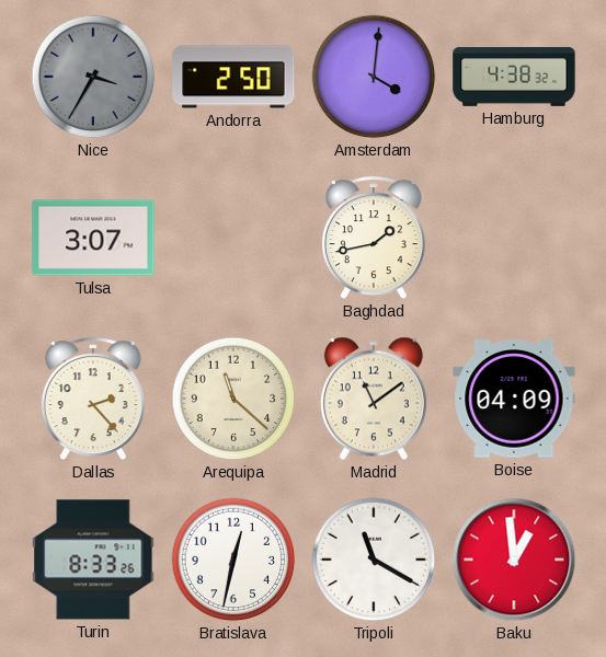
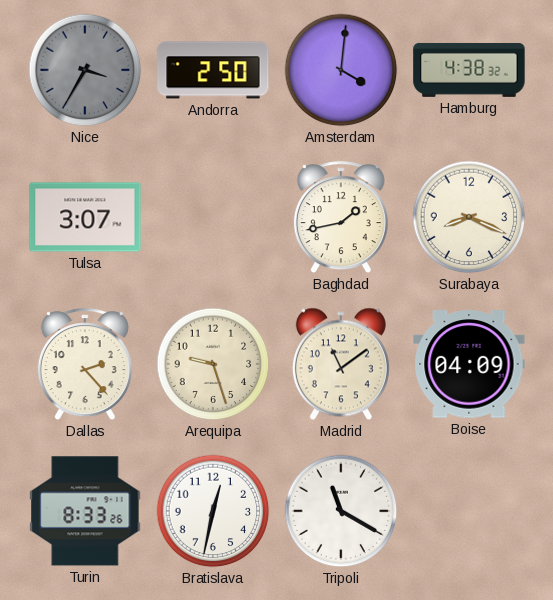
Surabaya: none -> 8:19 (469, 217)
Arequipa: 11:22 -> 9:27 (213, 364)
Baku: 12:59 -> none (514, 560)
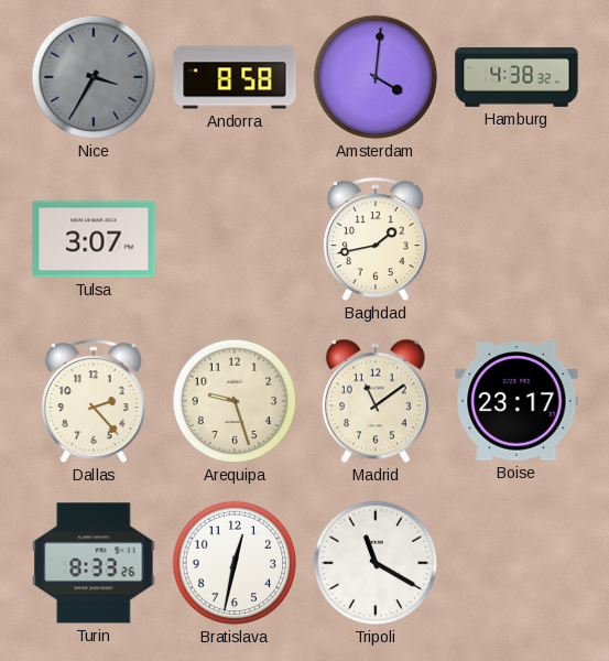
Andorra: 2:50 -> 8:58 (235, 77)
Surabaya: 8:19 -> none (469, 217)
Boise: 04:09 -> 23:17 (516, 401)
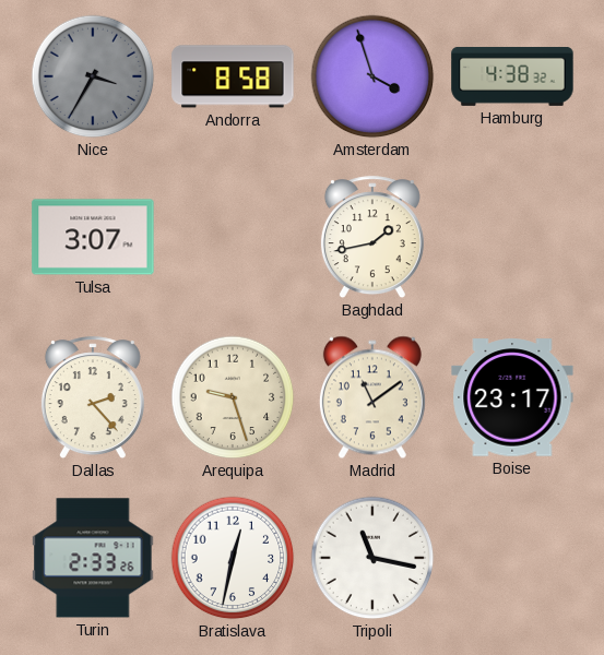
Amsterdam: 4:01 -> 3:57 (372, 76)
Turin: 8:33 -> 2:33 (93, 558)
Tripoli: 11:20 -> 11:17 (372, 558)
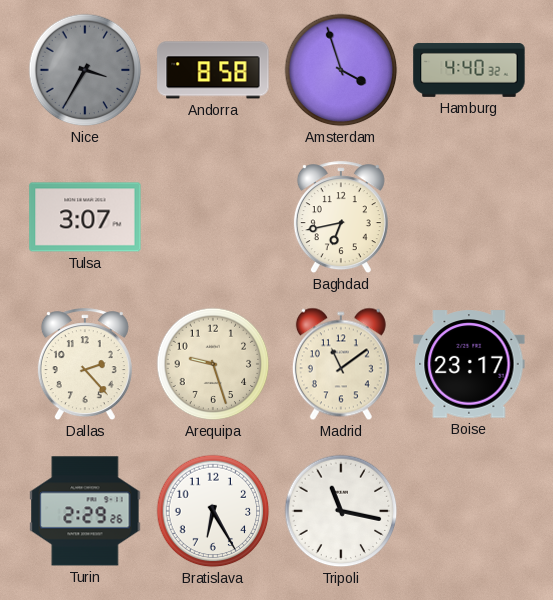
Hamburg: 4:38 -> 4:40 (469, 70)
Baghdad: 1:43 -> 6:43 (341, 218)
Turin: 2:33 -> 2:29 (85, 511)
Bratislava: 12:32 -> 6:25 (213, 511)
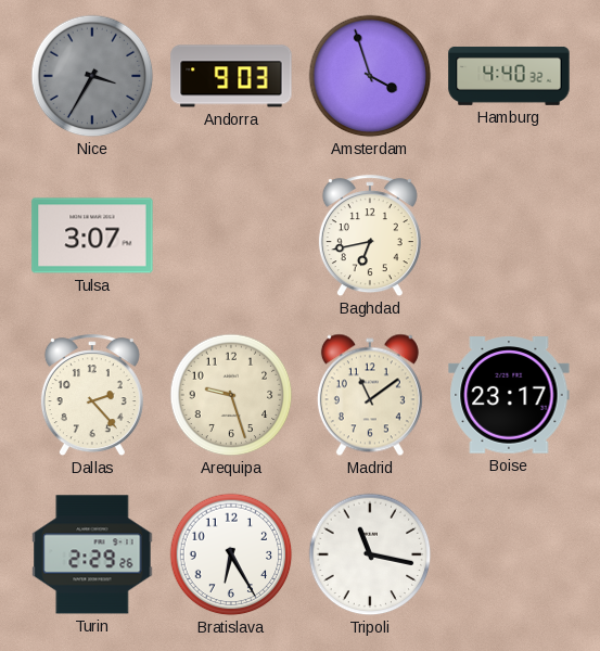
Andorra: 8:58 -> 9:03 (231, 76)
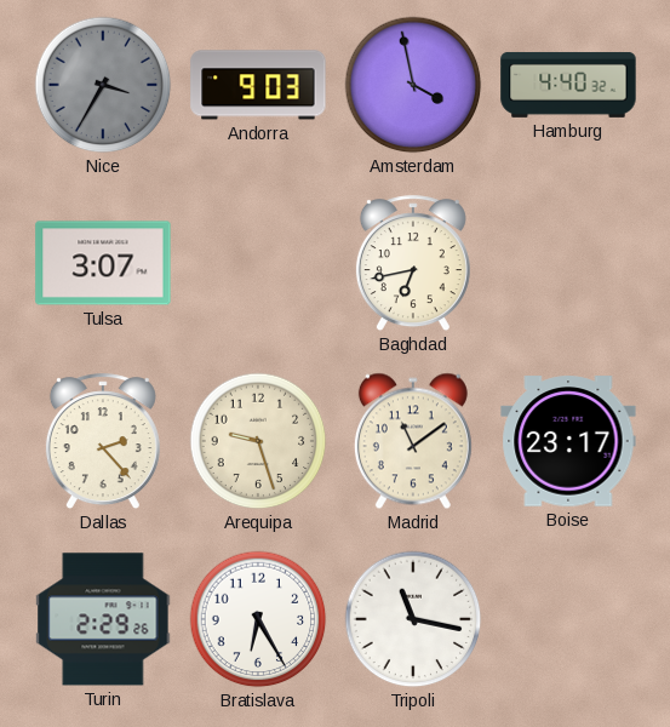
Amsterdam: 3:57 -> 3:58 (413, 85)
